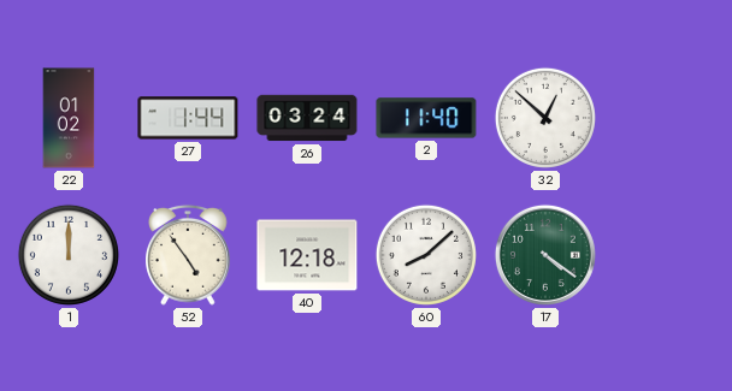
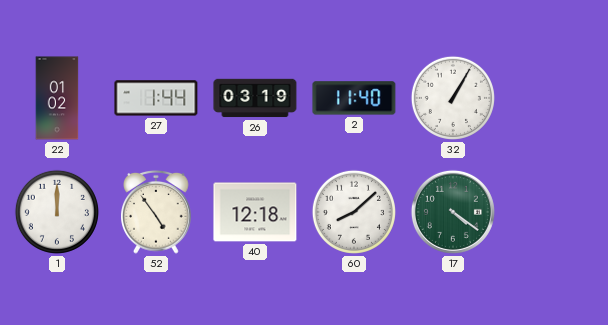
26: 03:24 -> 03:19 (255, 98)
32: 12:52 -> 1:05 (453, 98)
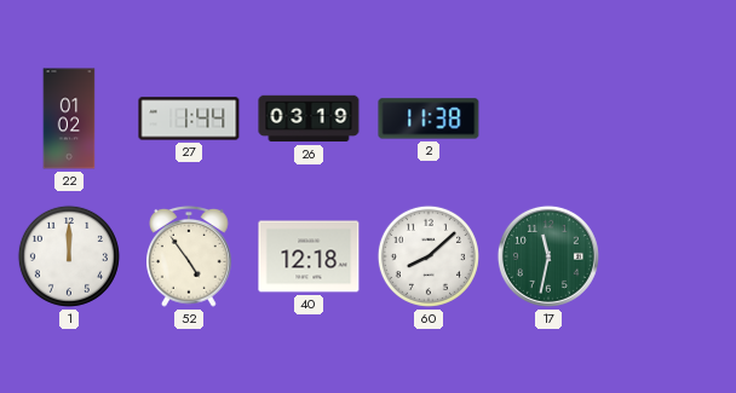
2: 11:40 -> 11:38 (429, 119)
32: 1:05 -> none (453, 98)
17: 4:21 -> 11:32 (548, 256)
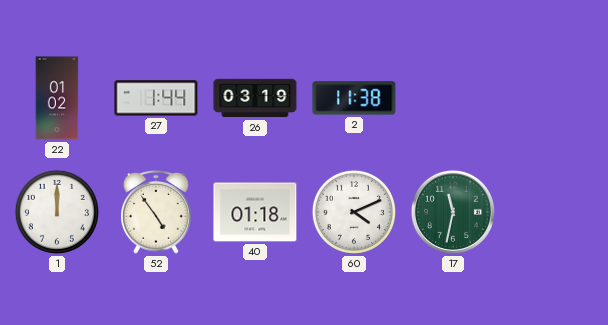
40: 12:18 -> 01:18 (255, 212)
60: 8:08 -> 4:11 (354, 212)
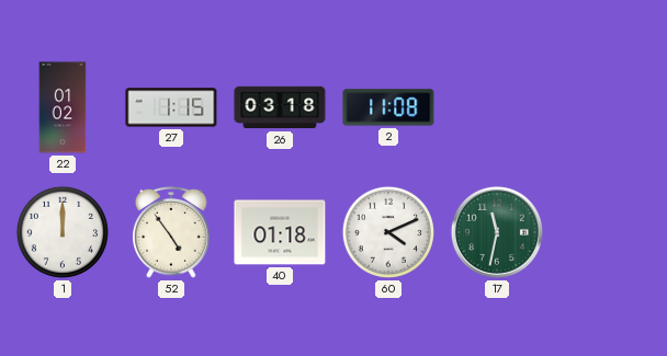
27: 1:44 -> 1:15 (171, 107)
26: 03:19 -> 03:18 (280, 107)
2: 11:38 -> 11:08 (388, 107)
